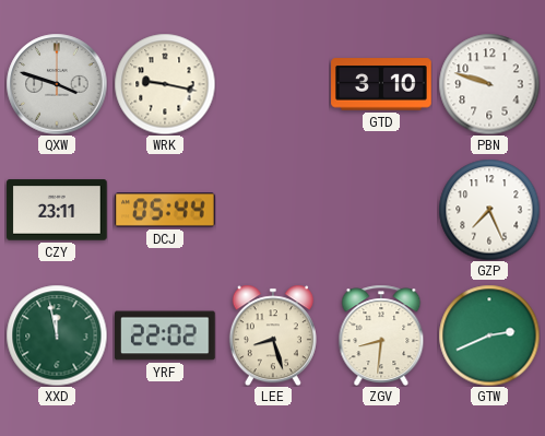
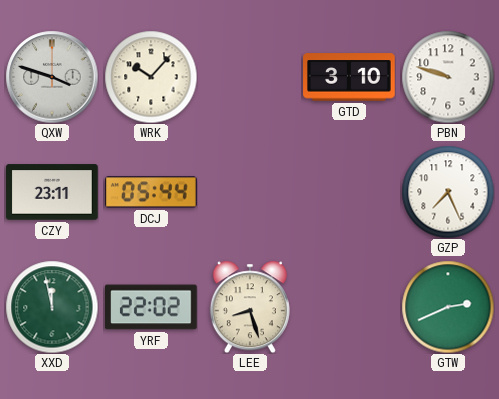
WRK: 9:17 -> 10:07 (151, 77)
ZGV: 8:31 -> none (381, 335)
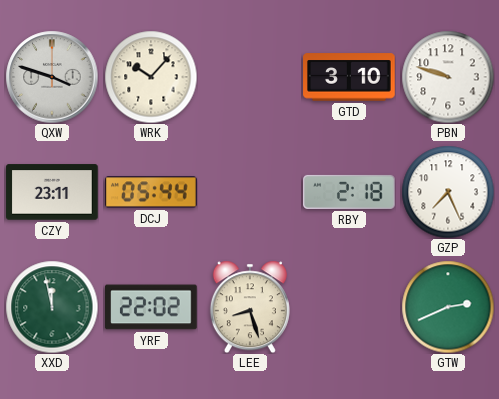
RBY: none -> 2:18 (349, 192)
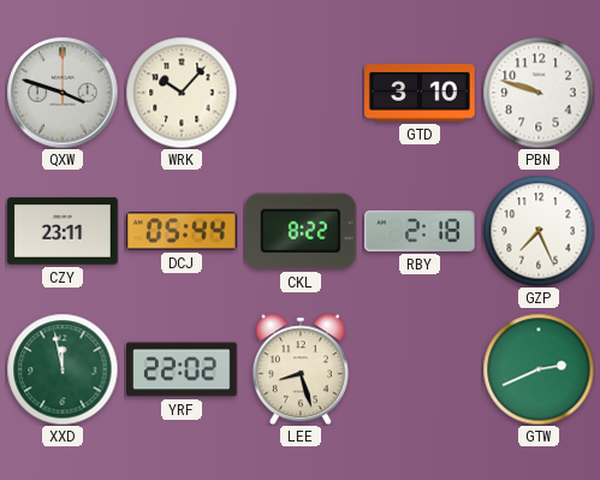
CKL: none -> 8:22 (301, 231)
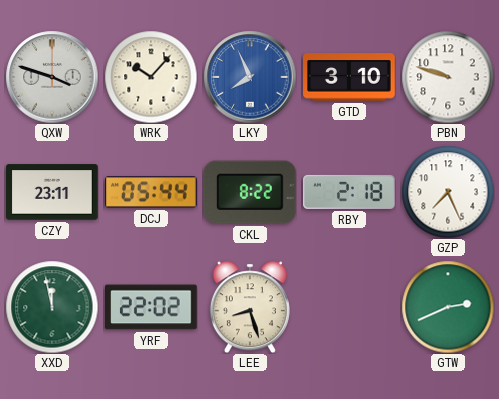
LKY: none -> 7:56 (250, 77)
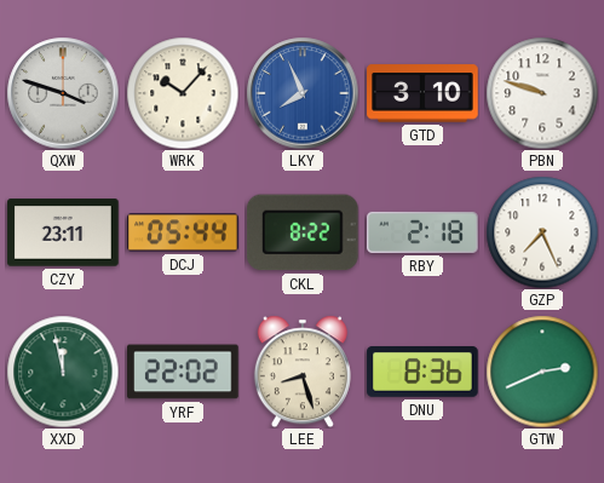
DNU: none -> 8:36 (422, 373)
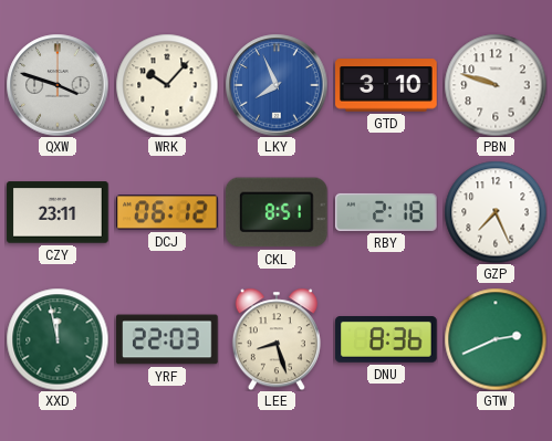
DCJ: 05:44 -> 06:12 (167, 212)
CKL: 8:22 -> 8:51 (277, 212)
YRF: 22:02 -> 22:03 (168, 339)
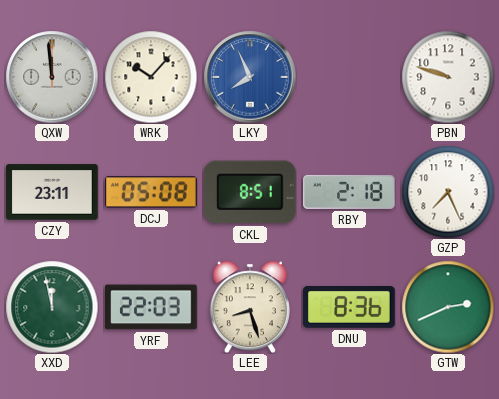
QXW: 3:48 -> 11:59 (52, 77)
GTD: 3:10 -> none (386, 85)
DCJ: 06:12 -> 05:08 (151, 192)
